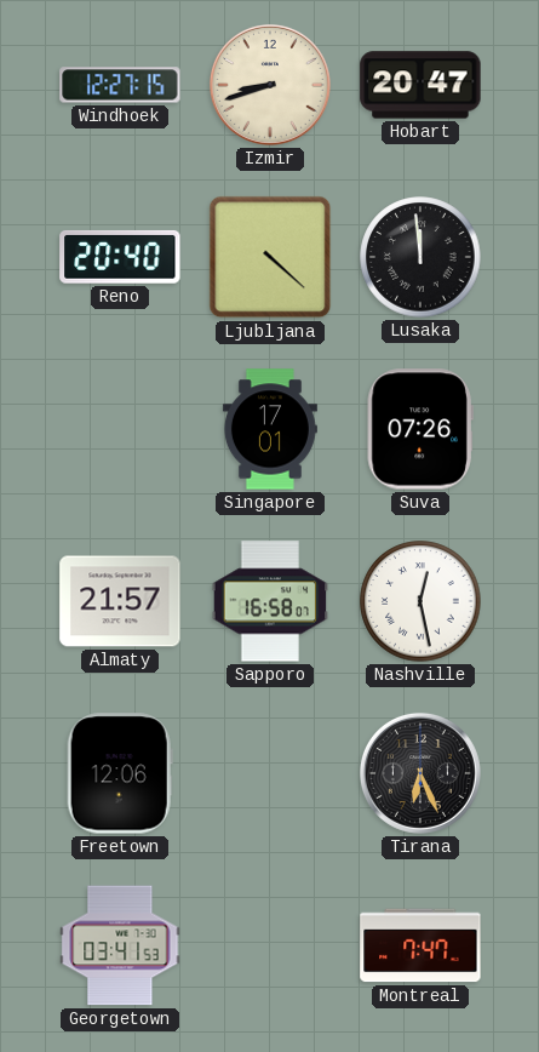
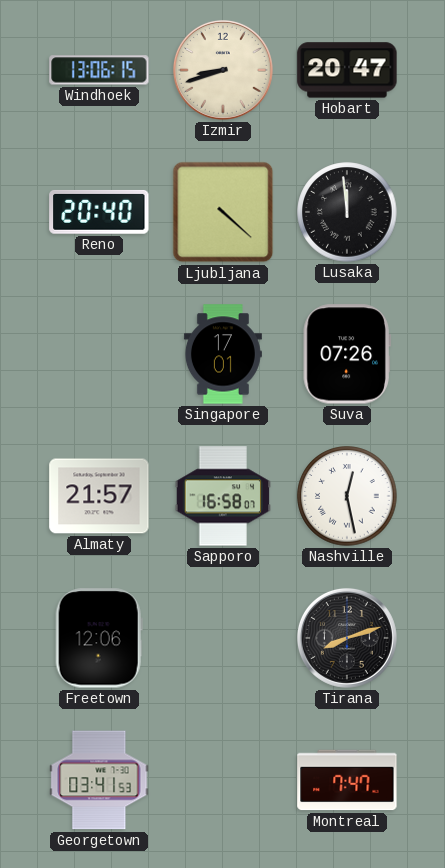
Windhoek: 12:27 -> 13:06 (99, 70)
Tirana: 6:26 -> 8:12 (347, 638)
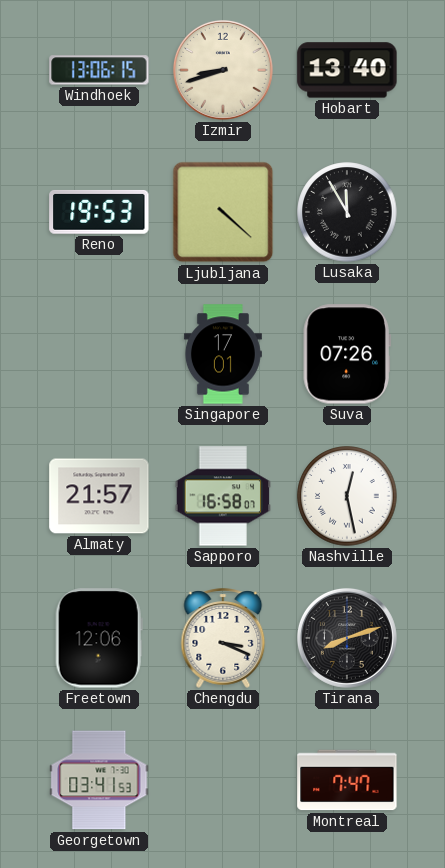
Hobart: 20:47 -> 13:40 (347, 70)
Reno: 20:40 -> 19:53 (99, 212)
Lusaka: 11:59 -> 11:55 (347, 212)
Chengdu: none -> 3:19 (223, 638)
